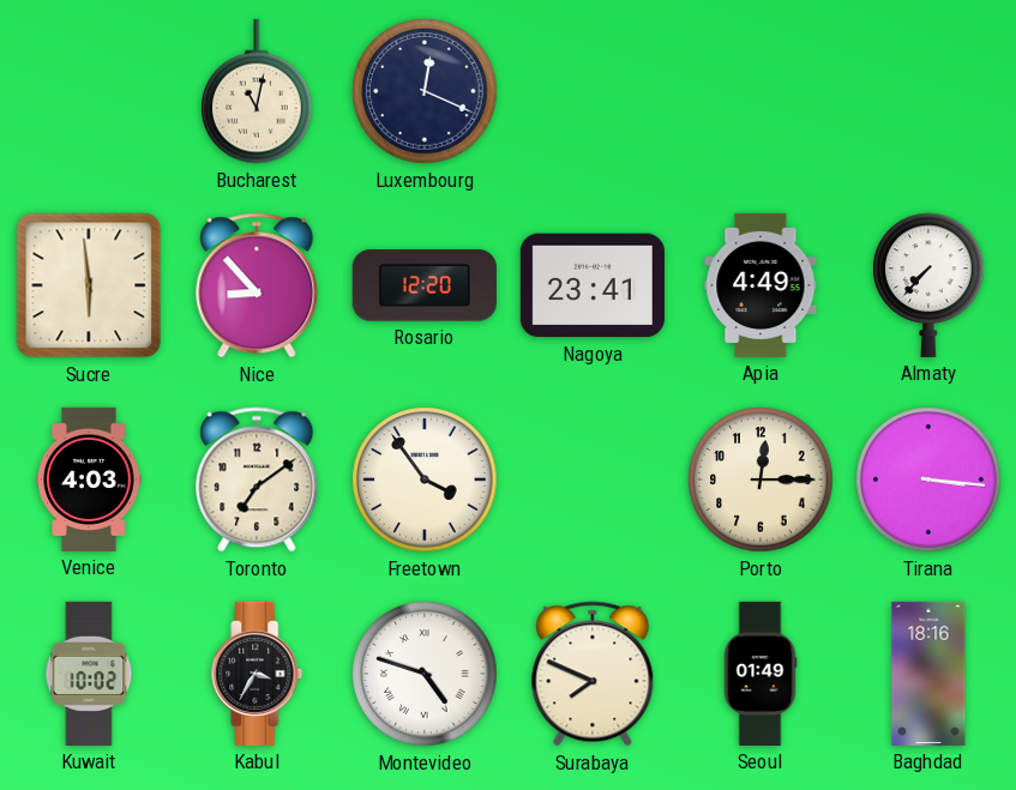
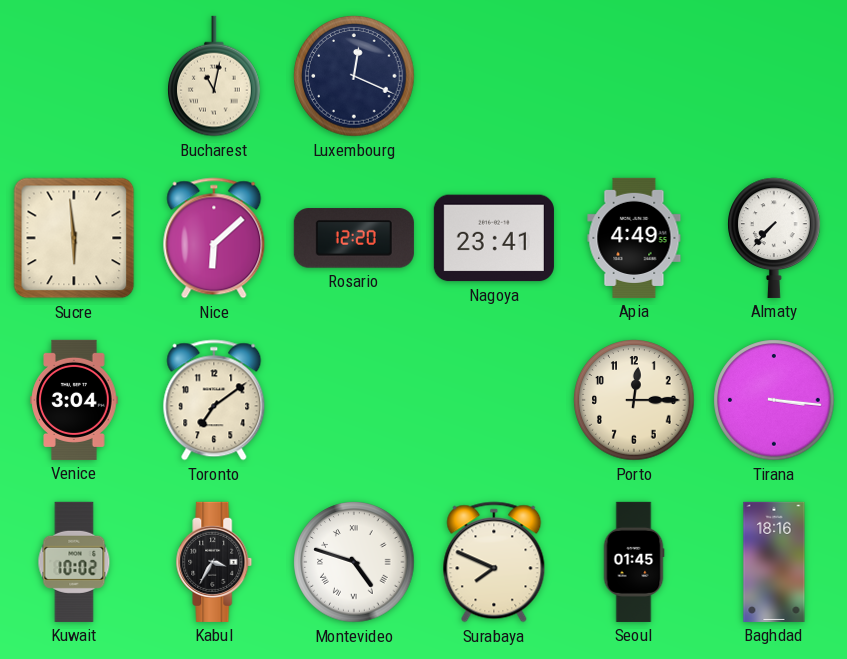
Nice: 8:53 -> 6:08 (214, 238)
Venice: 4:03 -> 3:04 (74, 400)
Freetown: 3:54 -> none (425, 480)
Seoul: 01:49 -> 01:45 (634, 562)
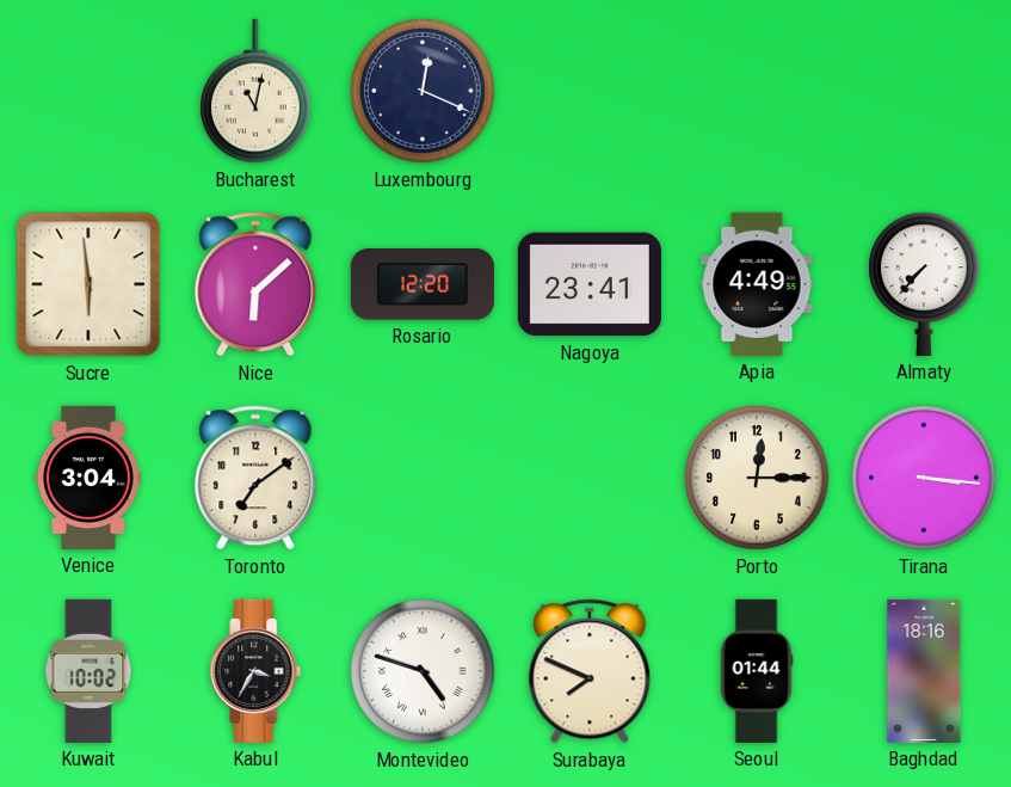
Seoul: 01:45 -> 01:44 (757, 671)
